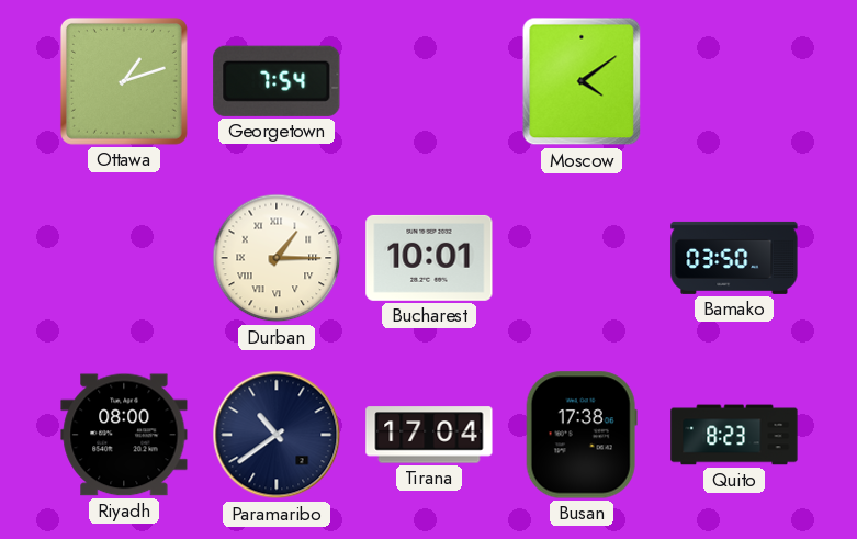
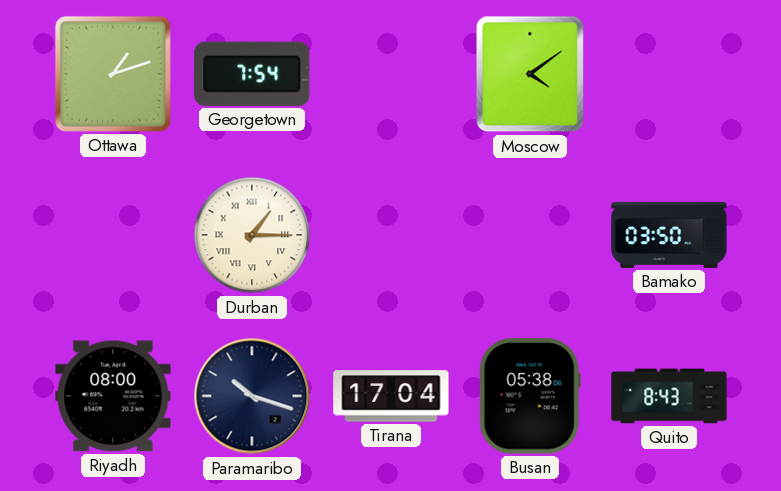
Bucharest: 10:01 -> none (429, 258)
Paramaribo: 10:39 -> 10:18 (252, 396)
Busan: 17:38 -> 05:38 (530, 396)
Quito: 8:23 -> 8:43 (669, 396)
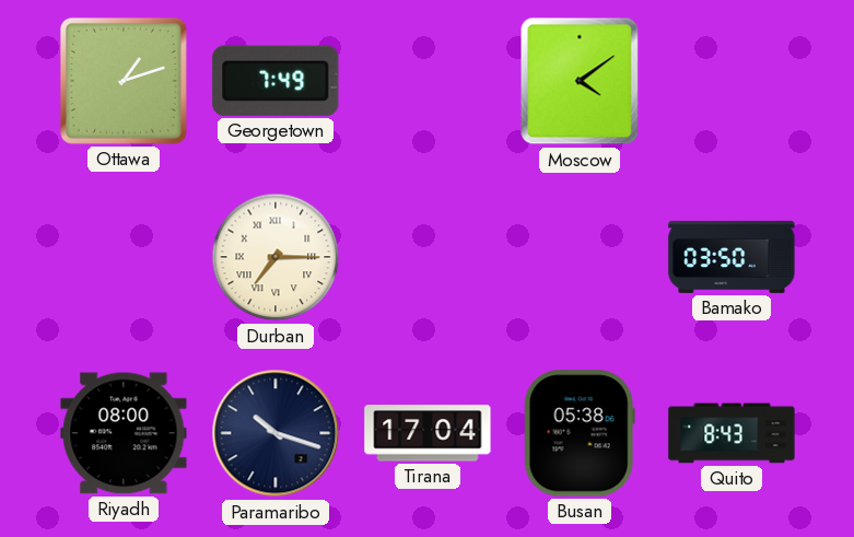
Georgetown: 7:54 -> 7:49 (276, 81)
Durban: 1:15 -> 7:15 (276, 257)
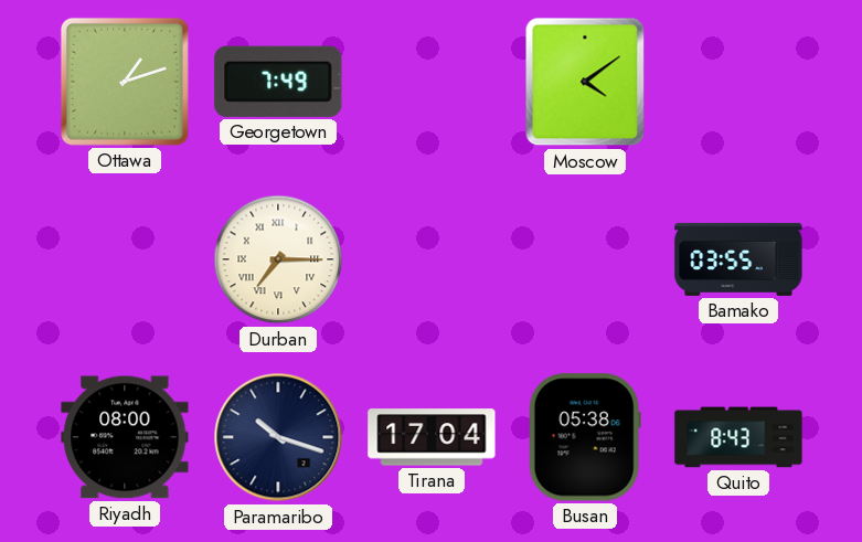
Bamako: 03:50 -> 03:55 (738, 259)
